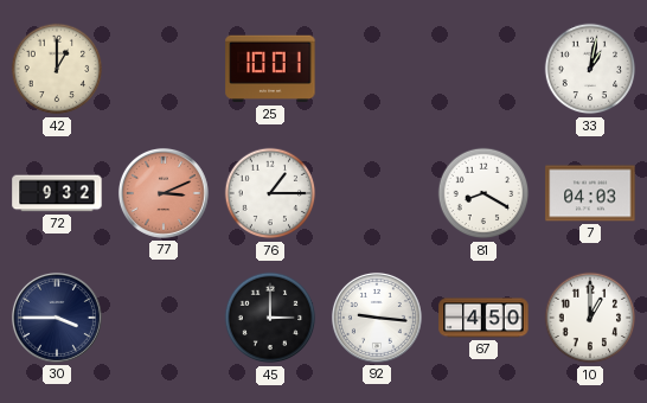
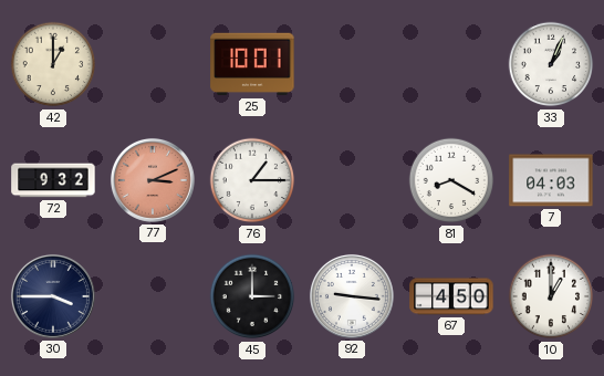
33: 1:02 -> 1:04 (551, 64)
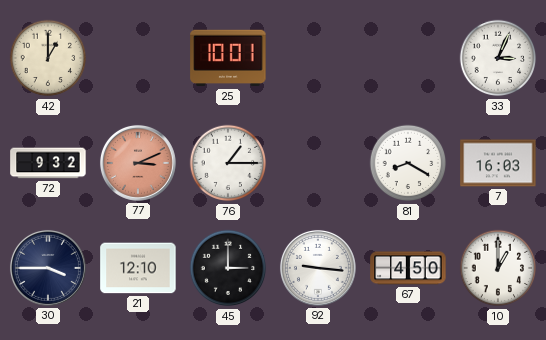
33: 1:04 -> 3:04 (498, 58)
7: 04:03 -> 16:03 (498, 163)
21: none -> 12:10 (138, 268)
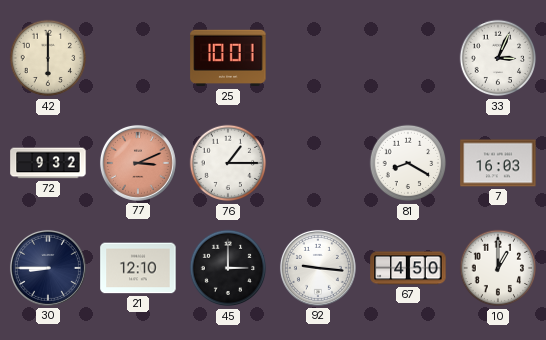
42: 1:00 -> 6:00 (48, 58)
30: 3:45 -> 8:45 (48, 268)
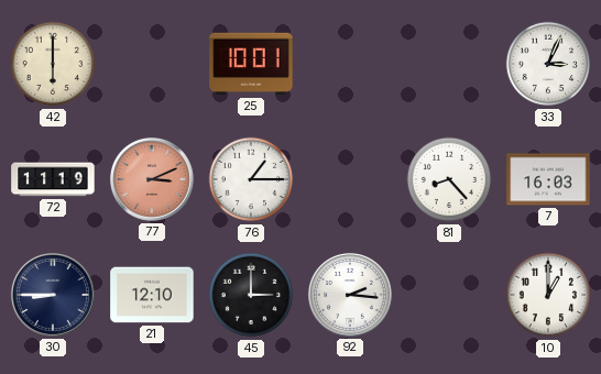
72: 9:32 -> 11:19 (53, 179)
81: 8:20 -> 8:23 (449, 179)
92: 9:16 -> 2:16 (350, 295)
67: 4:50 -> none (408, 268)
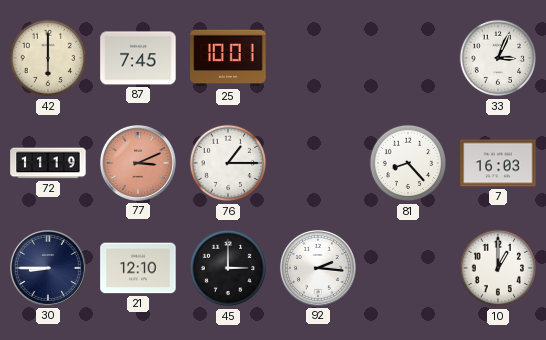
87: none -> 7:45 (138, 58)
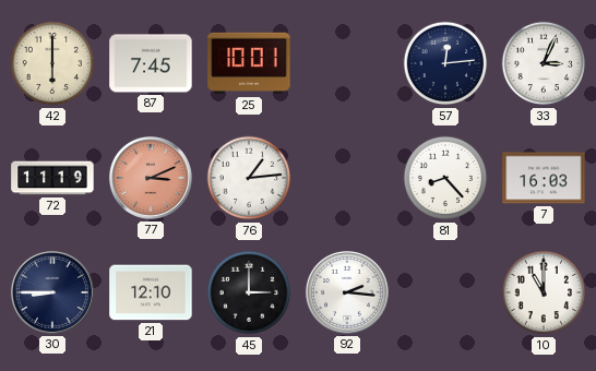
57: none -> 12:14 (445, 63)
76: 1:15 -> 1:14 (249, 178)
10: 1:00 -> 11:00 (544, 292)
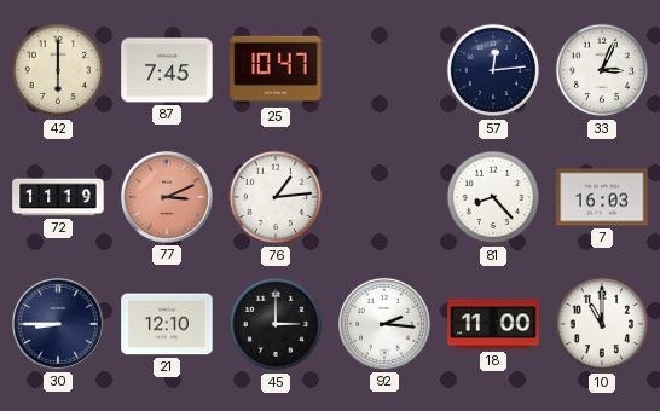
25: 10:01 -> 10:47 (276, 70)
18: none -> 11:00 (493, 324)
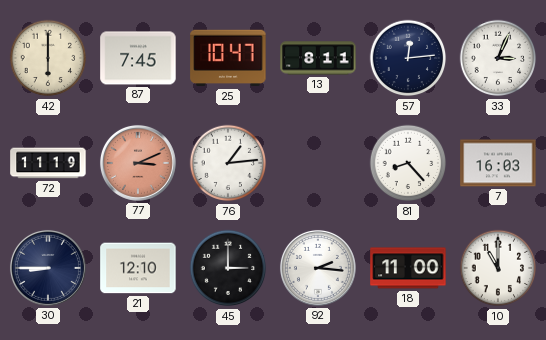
13: none -> 8:11 (318, 58)
